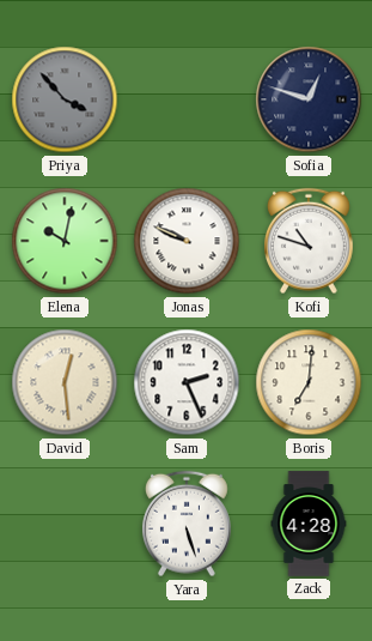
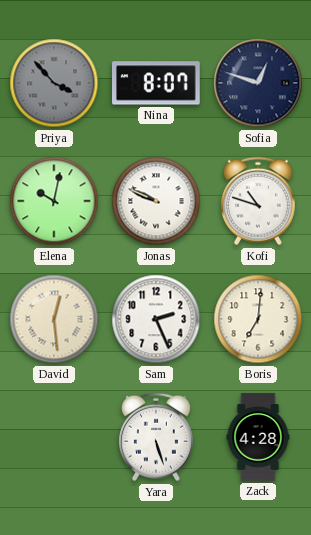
Nina: none -> 8:07 (157, 83)
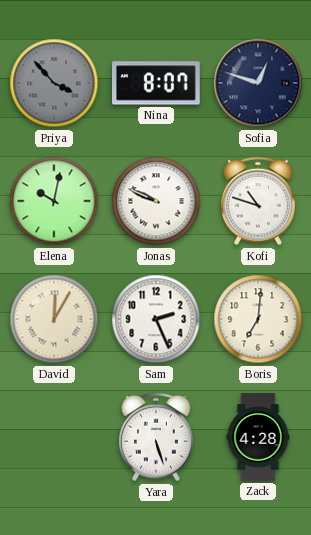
David: 12:29 -> 12:05 (54, 319)
